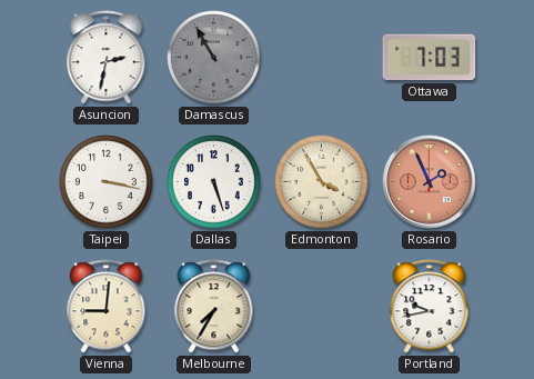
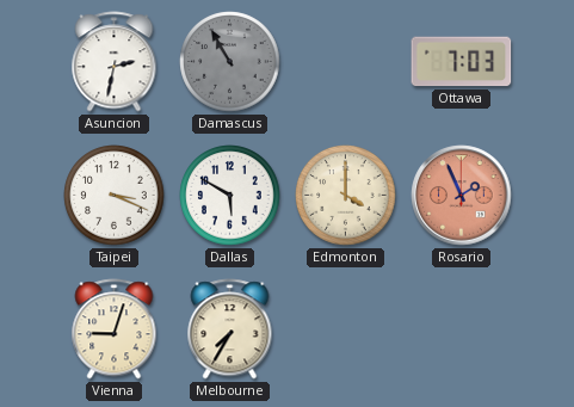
Taipei: 3:17 -> 3:19 (115, 196)
Dallas: 5:27 -> 5:50 (230, 196)
Edmonton: 3:55 -> 4:00 (346, 196)
Vienna: 9:01 -> 9:03 (115, 329)
Portland: 9:43 -> none (430, 307)
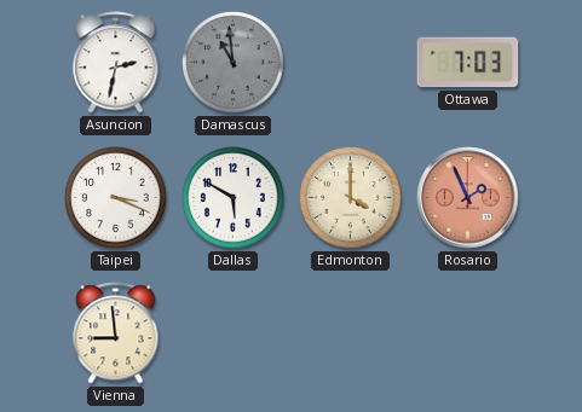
Damascus: 10:55 -> 10:59 (234, 63)
Vienna: 9:03 -> 8:59 (116, 333)
Melbourne: 7:35 -> none (230, 329)
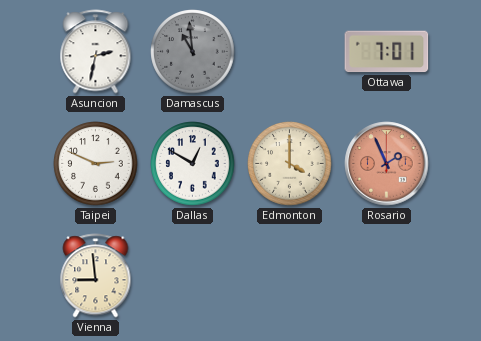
Ottawa: 7:03 -> 7:01 (387, 52)
Taipei: 3:19 -> 2:49 (96, 164)
Dallas: 5:50 -> 12:50 (193, 164)
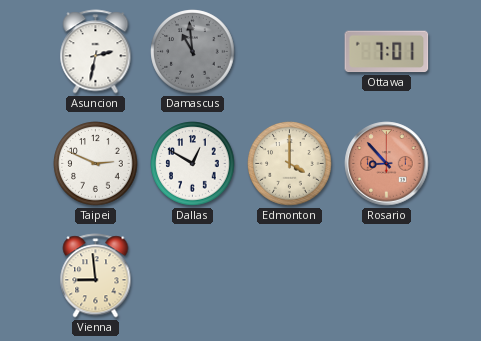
Rosario: 1:56 -> 8:53 (387, 164)
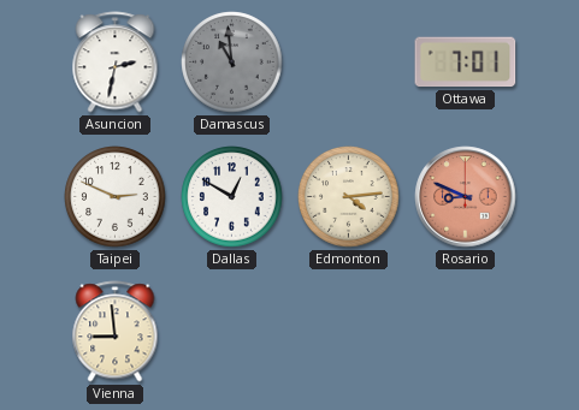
Edmonton: 4:00 -> 4:14 (349, 197)
Rosario: 8:53 -> 8:49 (466, 197)
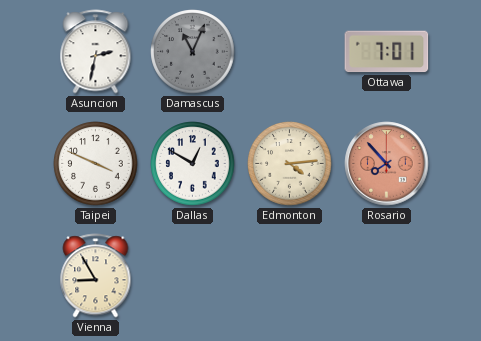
Damascus: 10:59 -> 11:04 (193, 52)
Taipei: 2:49 -> 3:49 (96, 164)
Rosario: 8:49 -> 7:53 (387, 164)
Vienna: 8:59 -> 8:55 (96, 276)
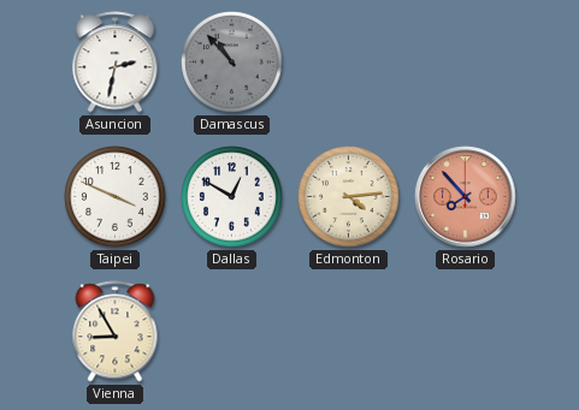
Damascus: 11:04 -> 10:53 (232, 63)
Ottawa: 7:01 -> none (387, 52)
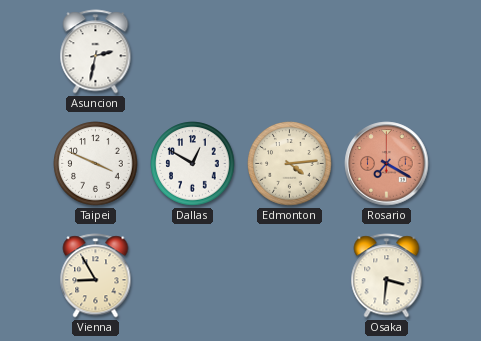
Damascus: 10:53 -> none (232, 63)
Rosario: 7:53 -> 7:20 (387, 164)
Osaka: none -> 3:31 (387, 276)
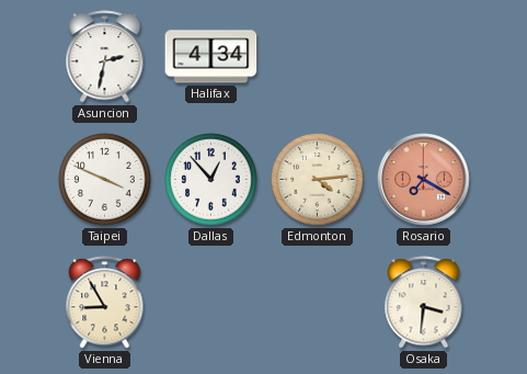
Halifax: none -> 4:34 (211, 57)
Dallas: 12:50 -> 12:53 (211, 180)
